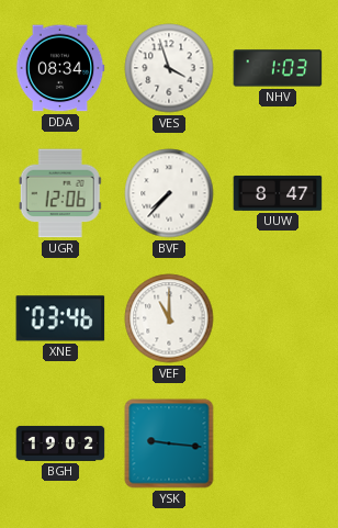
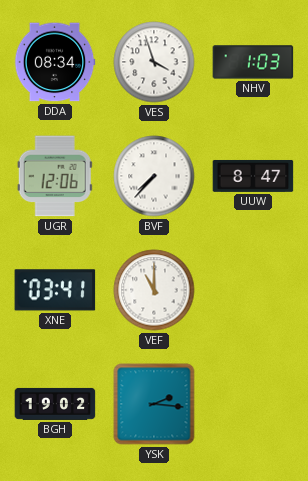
XNE: 03:46 -> 03:41 (55, 290)
YSK: 9:16 -> 2:16 (154, 404)
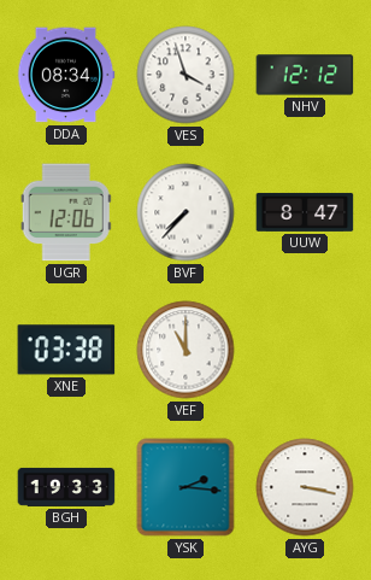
NHV: 1:03 -> 12:12 (305, 75)
XNE: 03:41 -> 03:38 (66, 350)
BGH: 19:02 -> 19:33 (66, 487)
AYG: none -> 3:17 (305, 487)
